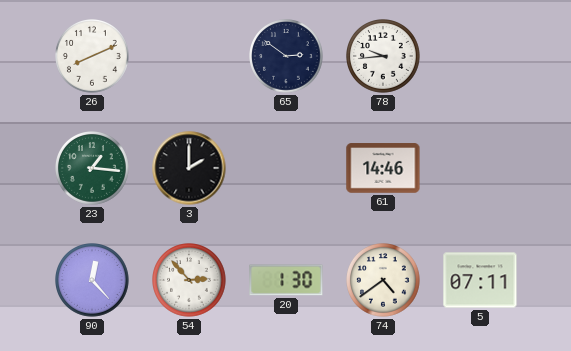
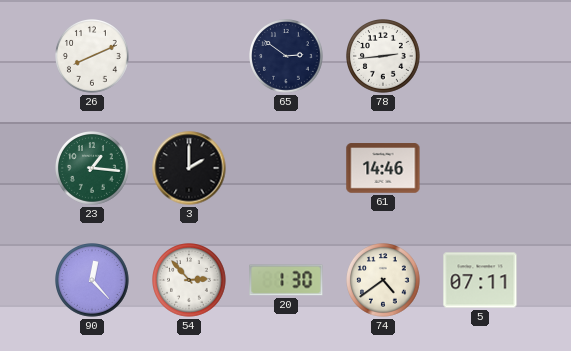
78: 9:44 -> 2:44 (384, 57)
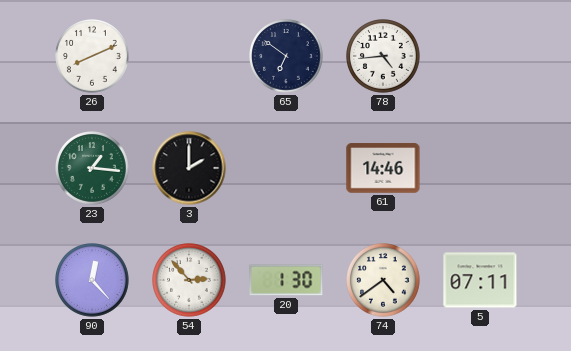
65: 2:51 -> 6:51 (287, 57)
78: 2:44 -> 4:44 (384, 57)
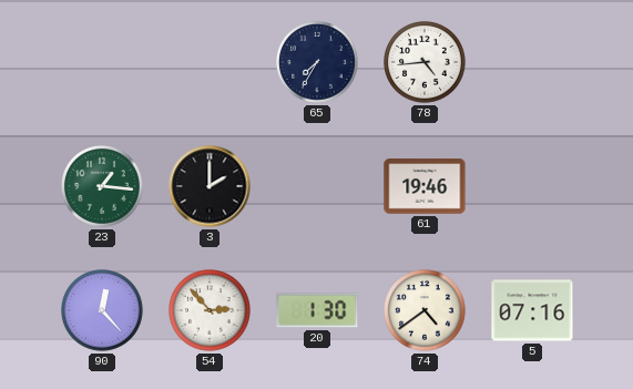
26: 8:11 -> none (93, 57)
65: 6:51 -> 7:35 (318, 63)
61: 14:46 -> 19:46 (425, 186)
5: 07:11 -> 07:16 (532, 310)
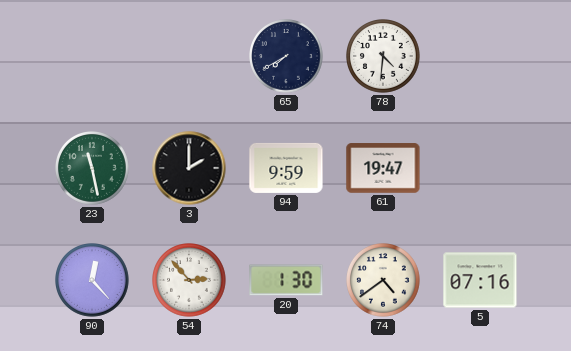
65: 7:35 -> 7:40 (287, 57)
78: 4:44 -> 4:31 (384, 57)
23: 1:16 -> 11:28 (93, 169)
94: none -> 9:59 (286, 168)
61: 19:46 -> 19:47 (383, 168)
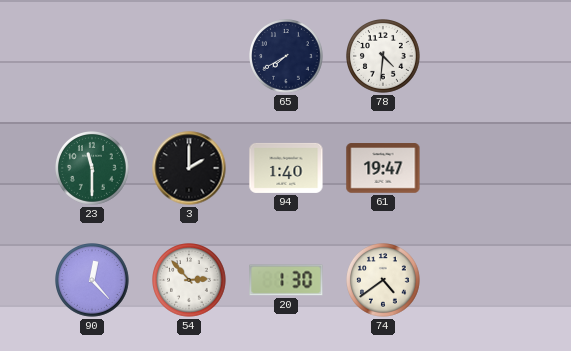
23: 11:28 -> 11:30 (93, 169)
94: 9:59 -> 1:40 (286, 168)
5: 07:16 -> none (480, 280)
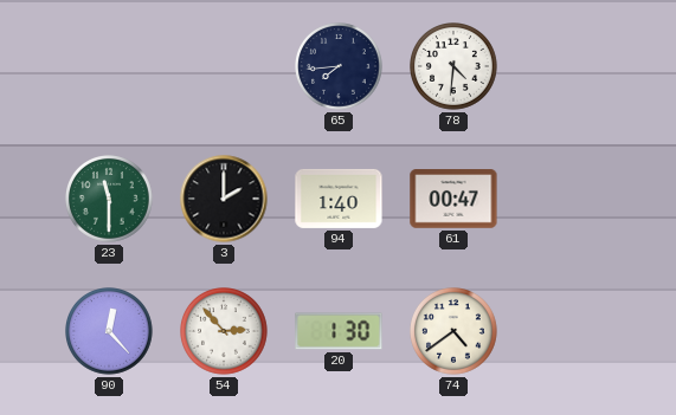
65: 7:40 -> 7:44 (340, 67)
61: 19:47 -> 00:47 (453, 199)
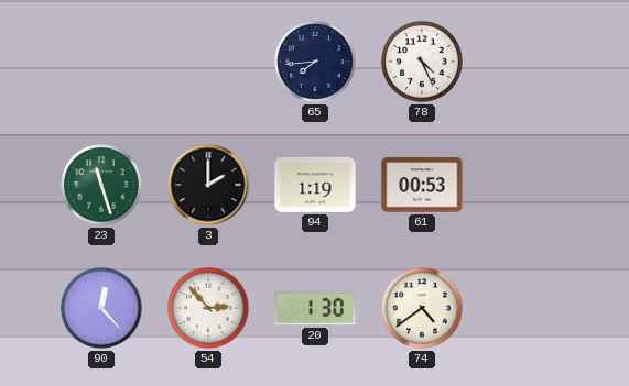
78: 4:31 -> 4:26 (423, 63)
23: 11:30 -> 11:27 (102, 186)
94: 1:40 -> 1:19 (315, 185)
61: 00:47 -> 00:53 (422, 185)
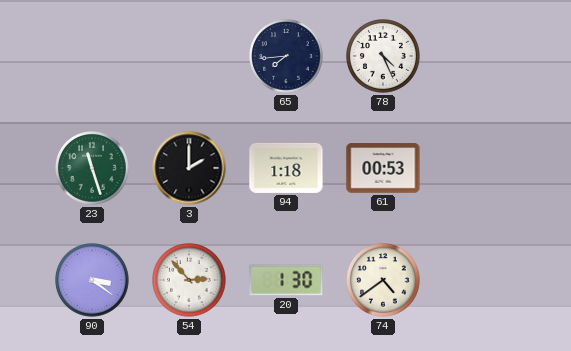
94: 1:19 -> 1:18 (286, 168)
90: 12:23 -> 3:21 (93, 281)
